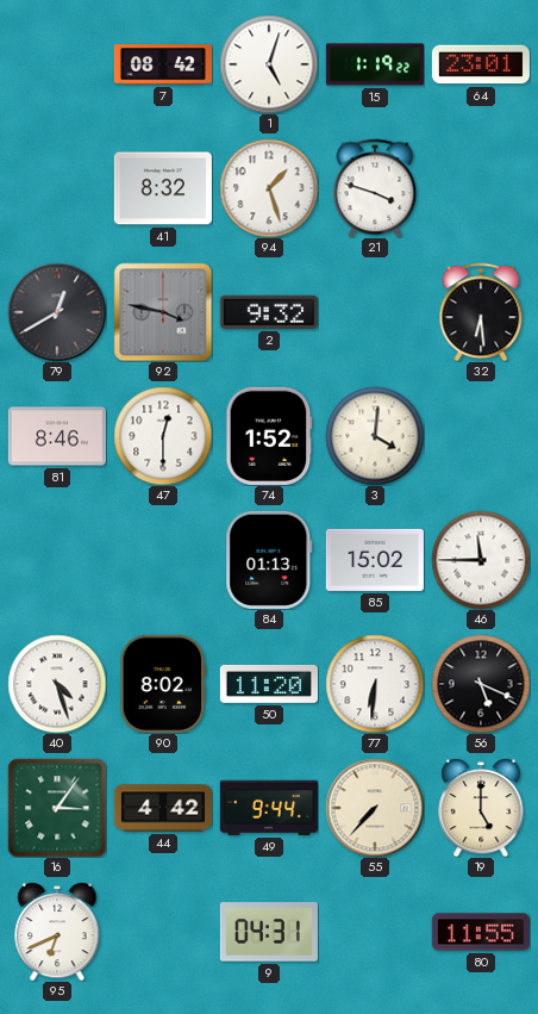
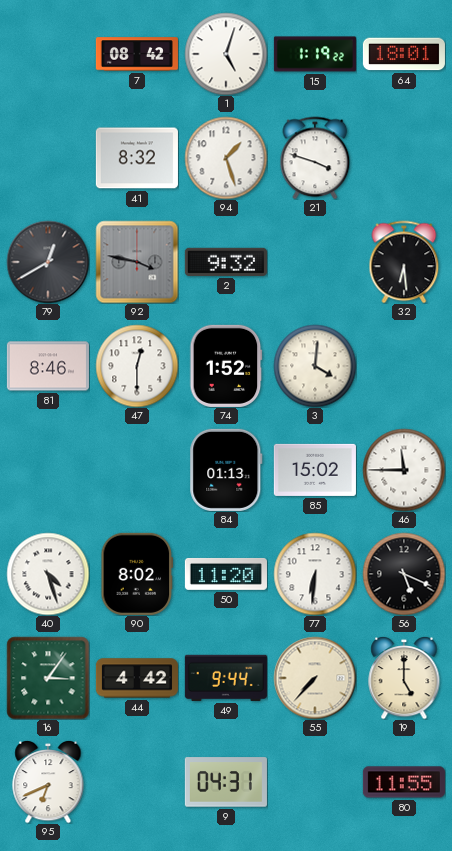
64: 23:01 -> 18:01 (404, 54)
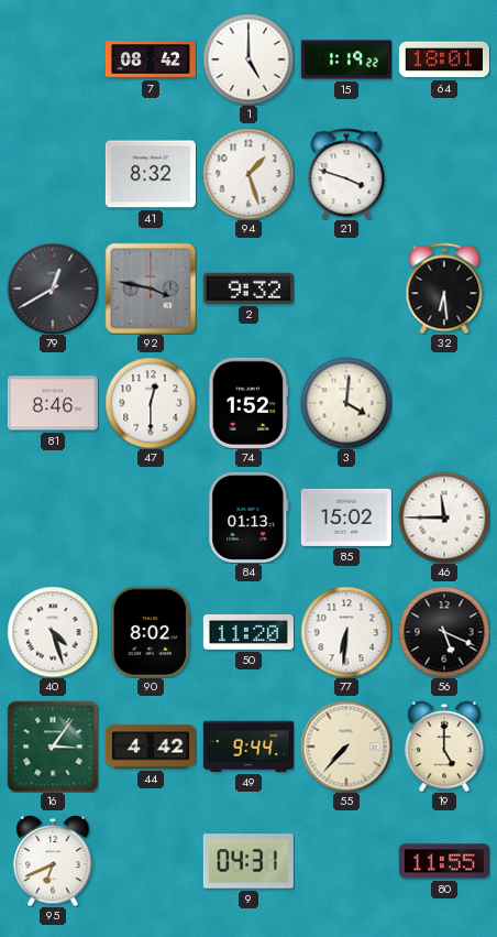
1: 5:03 -> 5:00 (248, 59)
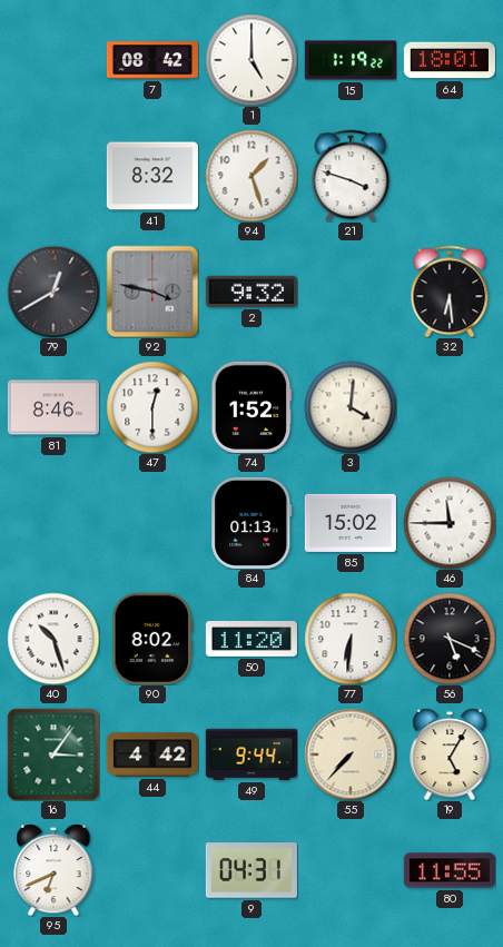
40: 4:27 -> 10:27 (53, 639)
19: 5:00 -> 5:05 (450, 754)
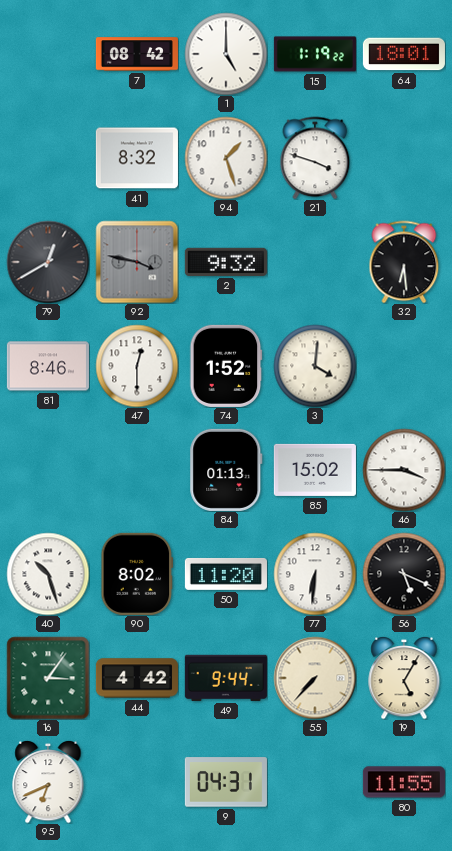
46: 11:45 -> 3:45 (404, 470)
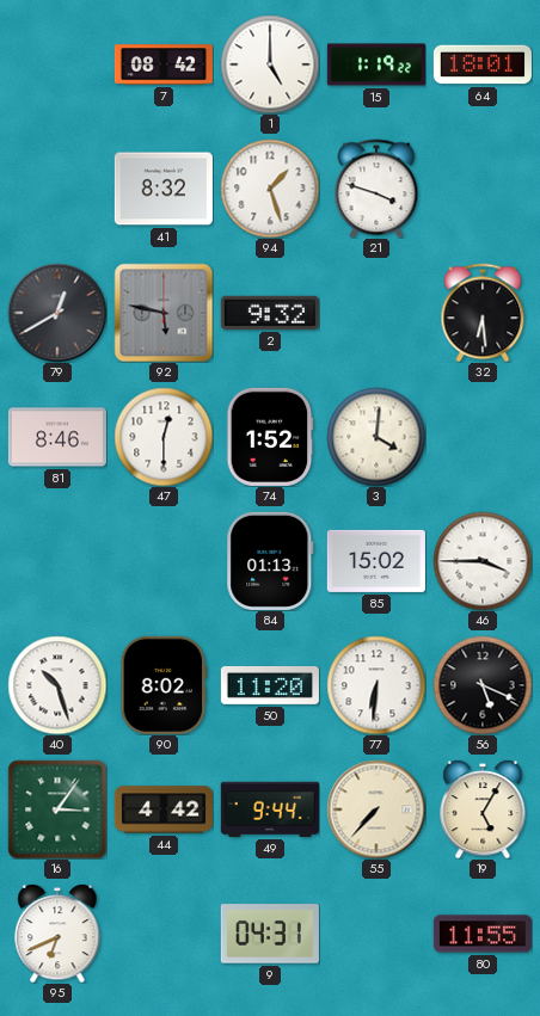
92: 3:47 -> 5:47 (164, 313)
